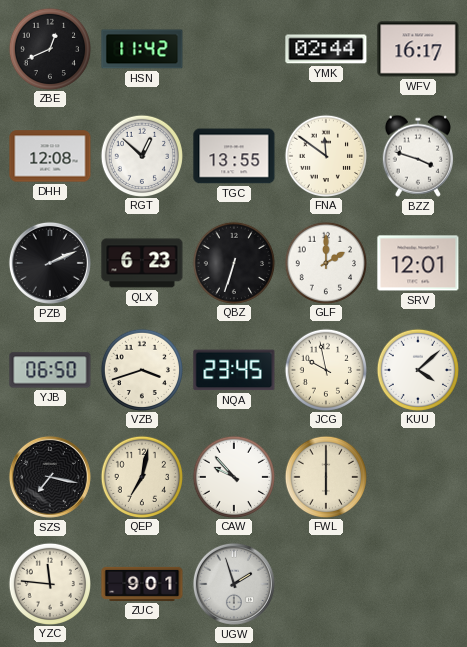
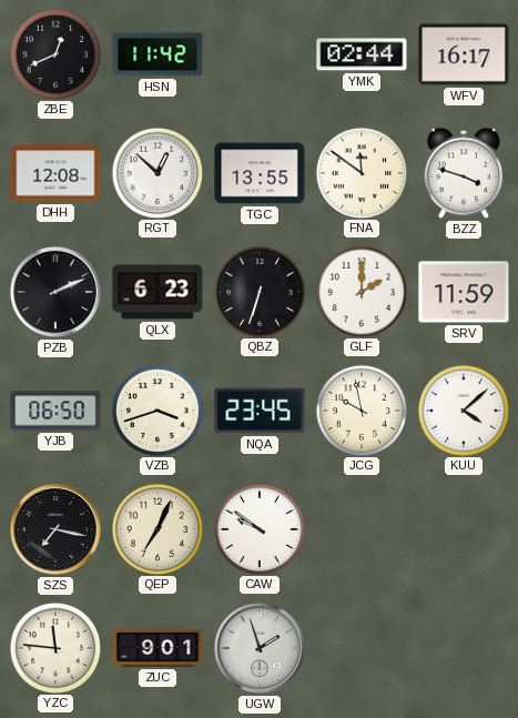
SRV: 12:01 -> 11:59 (464, 292)
QEP: 7:02 -> 7:04 (156, 528)
CAW: 9:53 -> 9:51 (258, 528)
FWL: 6:00 -> none (325, 476)
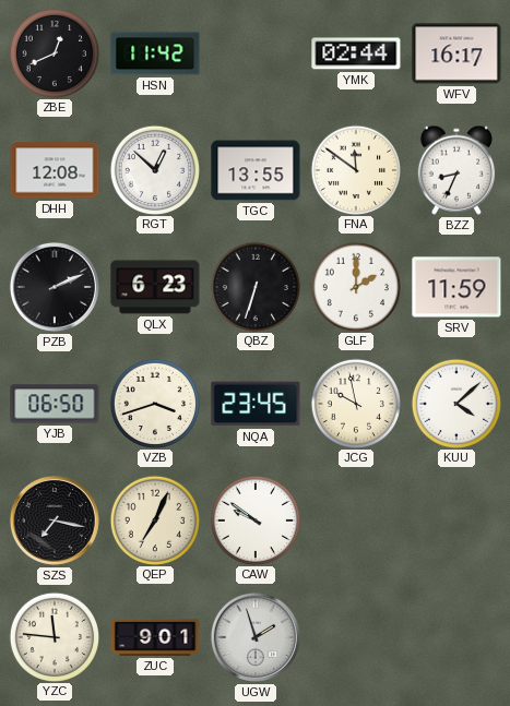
BZZ: 3:48 -> 8:34 (456, 170)
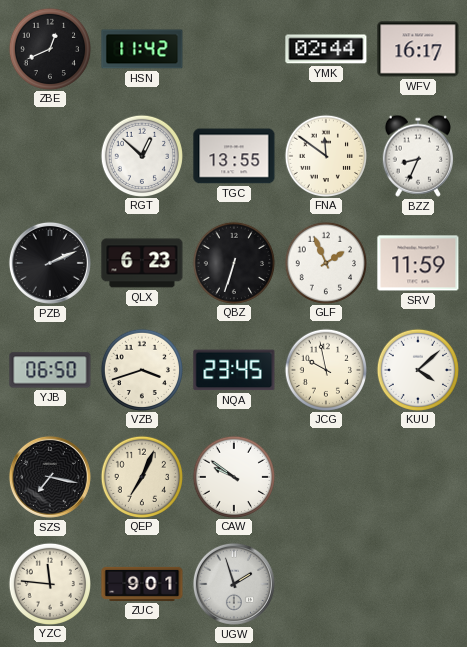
DHH: 12:08 -> none (55, 170)
GLF: 2:00 -> 1:56 (325, 262)
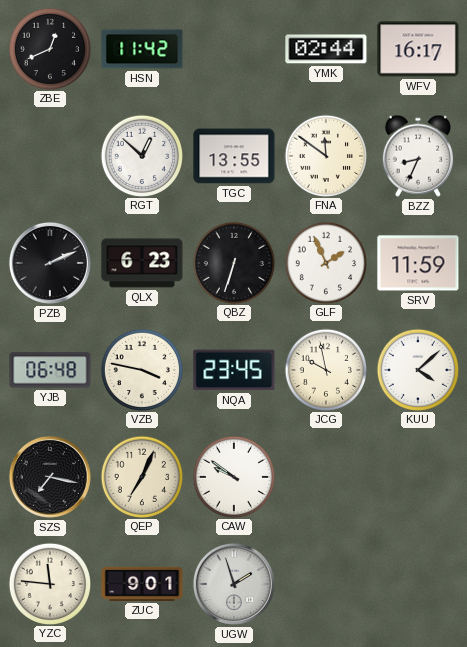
YJB: 06:50 -> 06:48 (50, 370)
VZB: 3:42 -> 3:47 (141, 369)
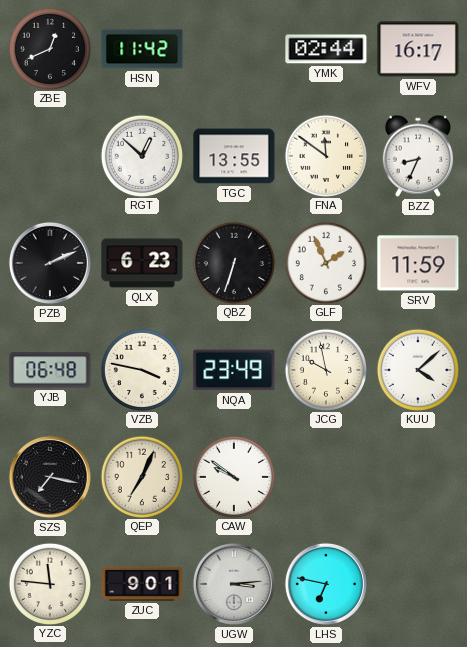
NQA: 23:45 -> 23:49 (234, 370)
UGW: 1:57 -> 3:14 (234, 584)
LHS: none -> 6:47 (326, 584)
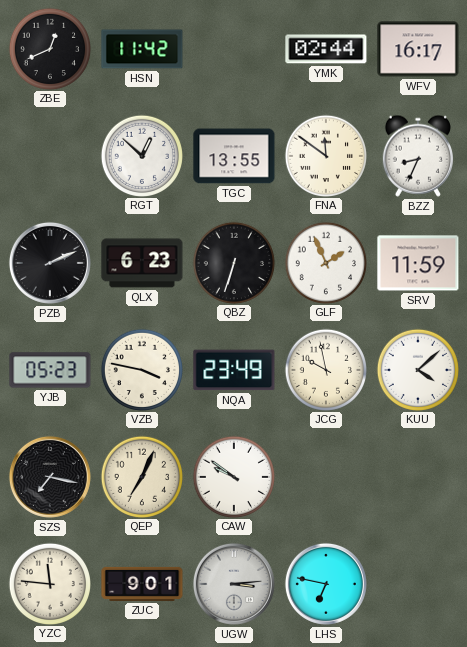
YJB: 06:48 -> 05:23 (50, 370)
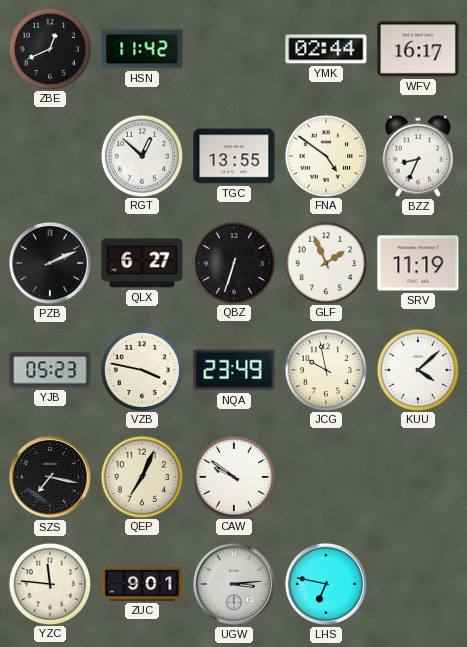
FNA: 11:51 -> 4:51 (325, 155)
QLX: 6:23 -> 6:27 (142, 263)
SRV: 11:59 -> 11:19 (418, 263)
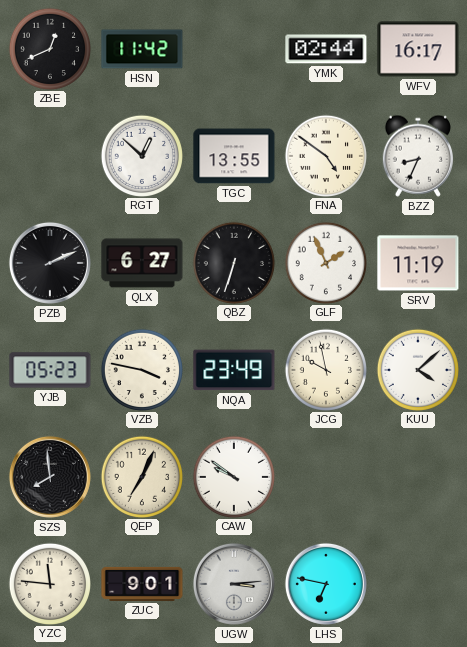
SZS: 7:17 -> 7:59 (50, 477)
